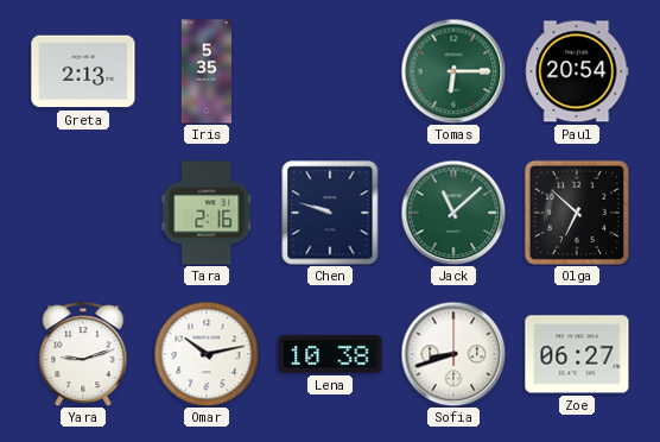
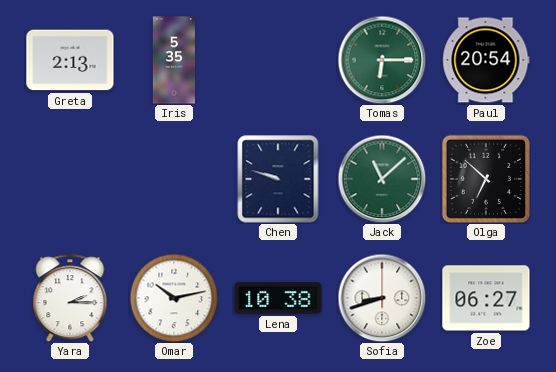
Tara: 2:16 -> none (207, 213)
Yara: 9:12 -> 2:15 (70, 298)
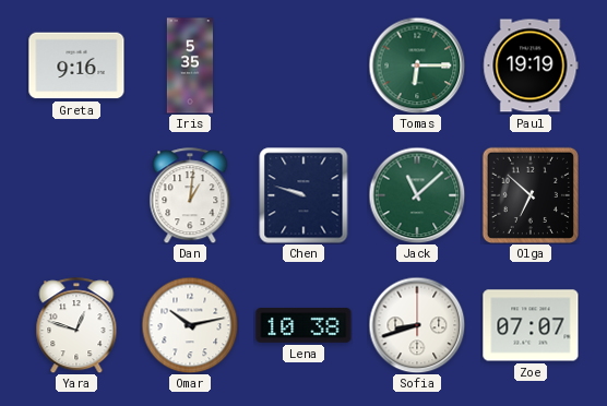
Greta: 2:13 -> 9:16 (76, 65)
Paul: 20:54 -> 19:19 (531, 65)
Dan: none -> 1:01 (190, 195)
Yara: 2:15 -> 12:48 (76, 325)
Zoe: 06:27 -> 07:07 (531, 325)
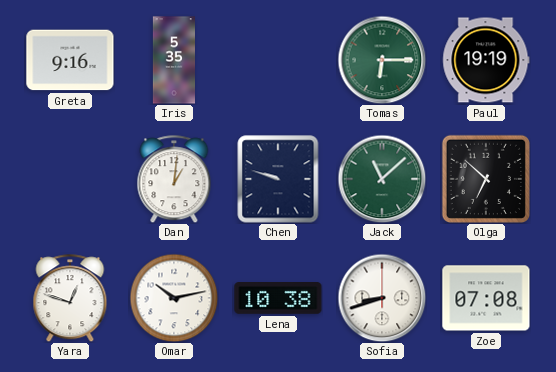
Zoe: 07:07 -> 07:08 (486, 298)
